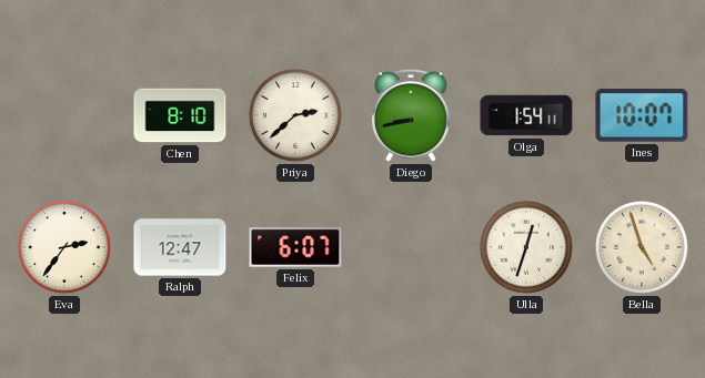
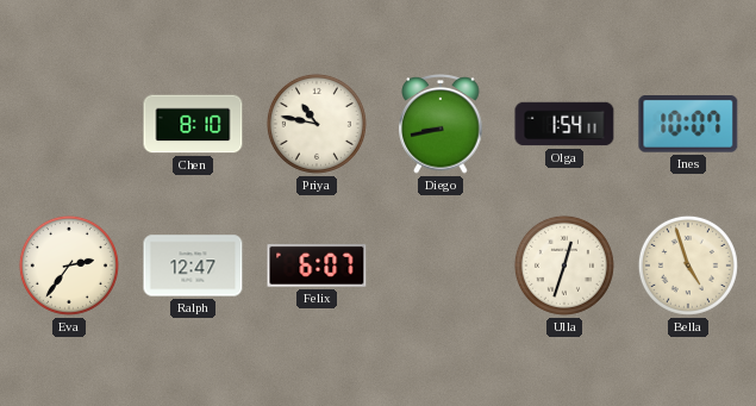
Priya: 2:38 -> 10:47 (317, 124)
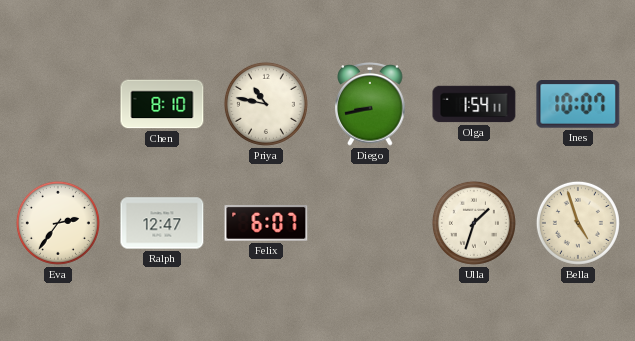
Ulla: 12:33 -> 1:33 (474, 223)
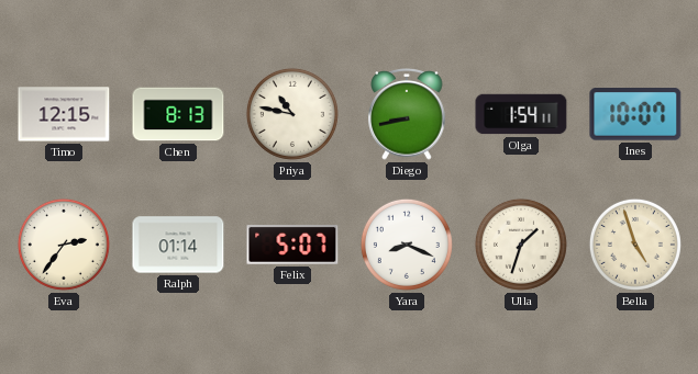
Timo: none -> 12:15 (64, 114)
Chen: 8:10 -> 8:13 (178, 114)
Ralph: 12:47 -> 01:14 (178, 245)
Felix: 6:07 -> 5:07 (292, 246)
Yara: none -> 8:19 (407, 245)
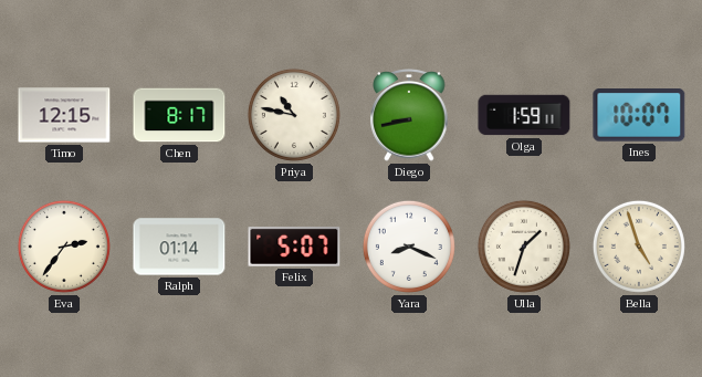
Chen: 8:13 -> 8:17 (179, 115)
Olga: 1:54 -> 1:59 (524, 115)
